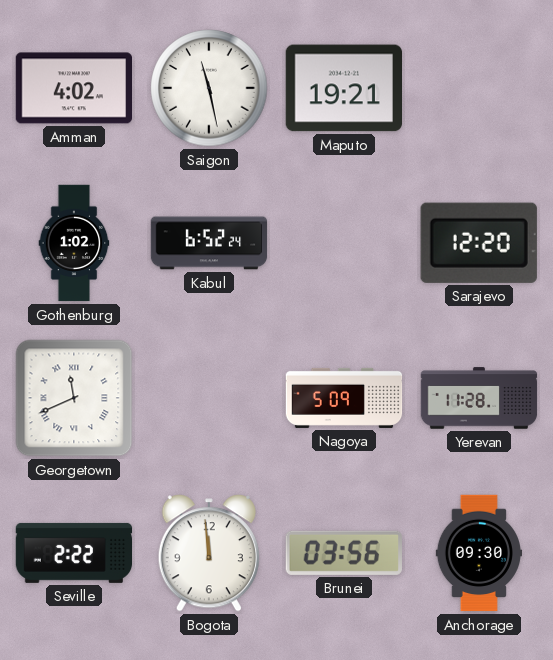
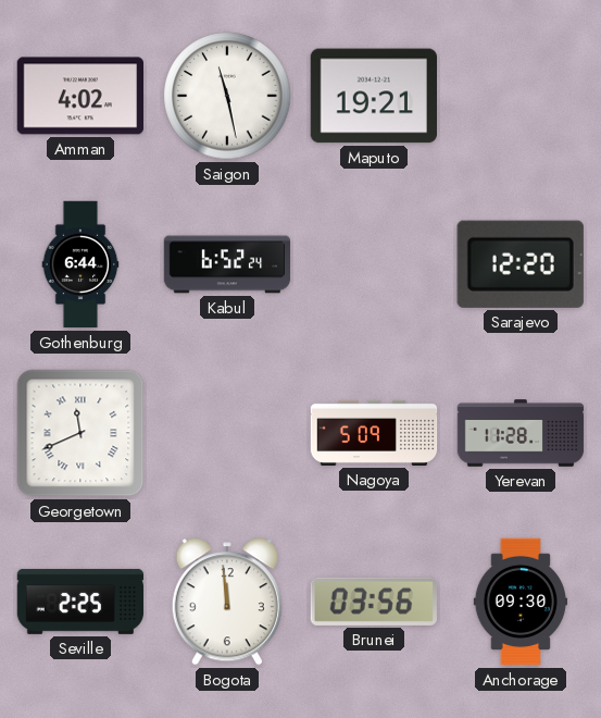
Gothenburg: 1:02 -> 6:44 (80, 264)
Seville: 2:22 -> 2:25 (80, 602)
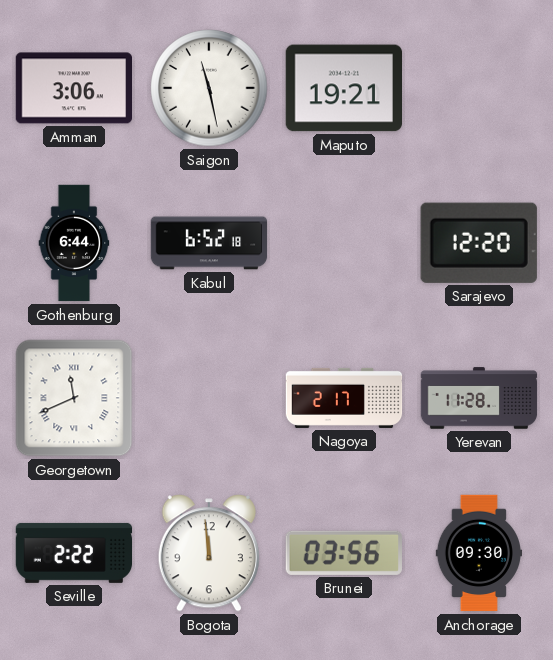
Amman: 4:02 -> 3:06 (74, 88)
Kabul: 6:52:24 -> 6:52:18 (209, 243)
Nagoya: 5:09 -> 2:17 (344, 398)
Seville: 2:25 -> 2:22 (74, 553)
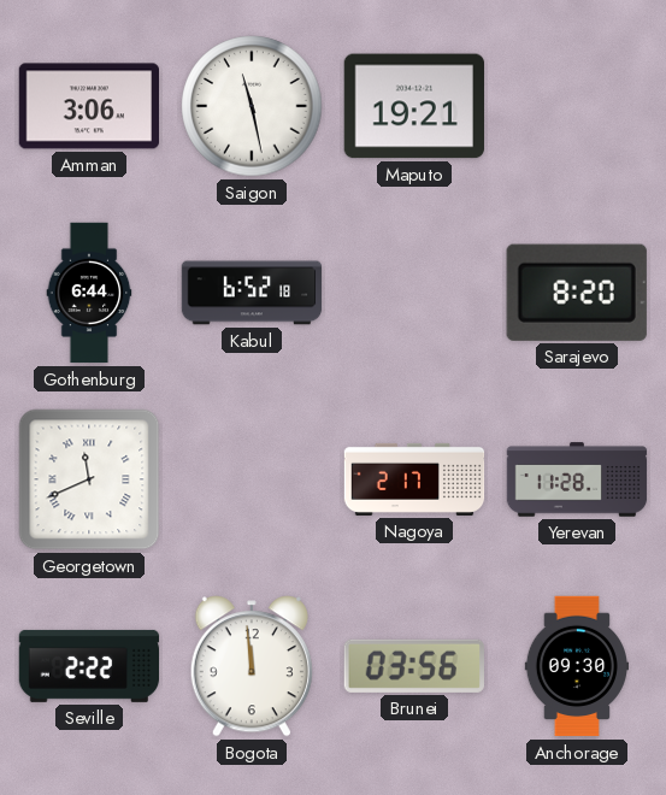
Sarajevo: 12:20 -> 8:20 (577, 293)
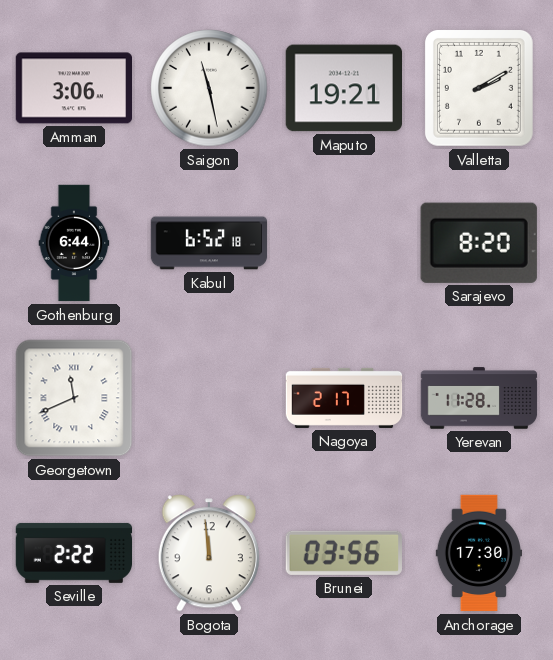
Valletta: none -> 2:10 (479, 88)
Anchorage: 09:30 -> 17:30 (478, 553)
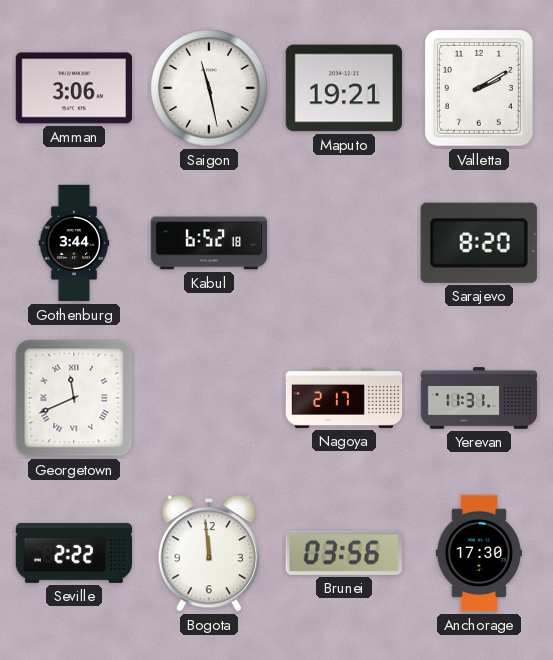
Gothenburg: 6:44 -> 3:44 (74, 243)
Yerevan: 11:28 -> 11:31 (479, 398)
